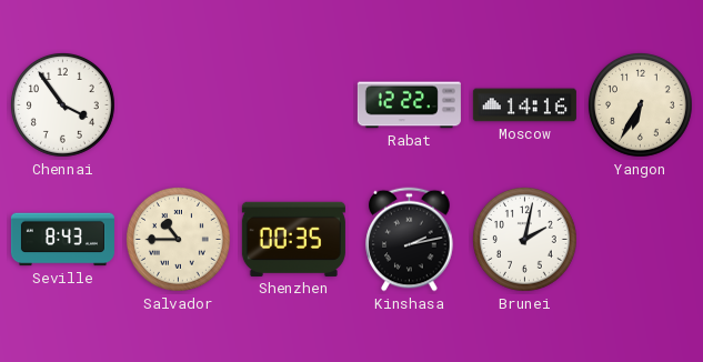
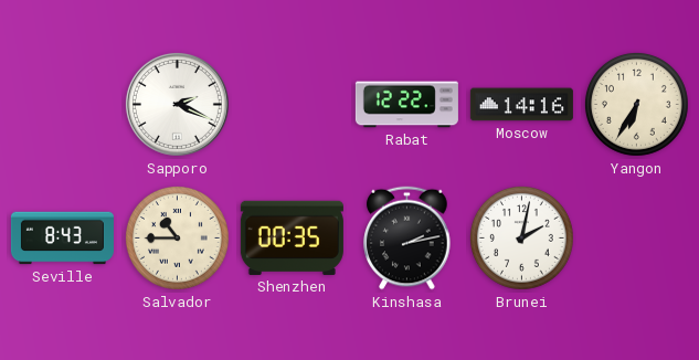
Chennai: 3:54 -> none (62, 104)
Sapporo: none -> 2:19 (177, 104)
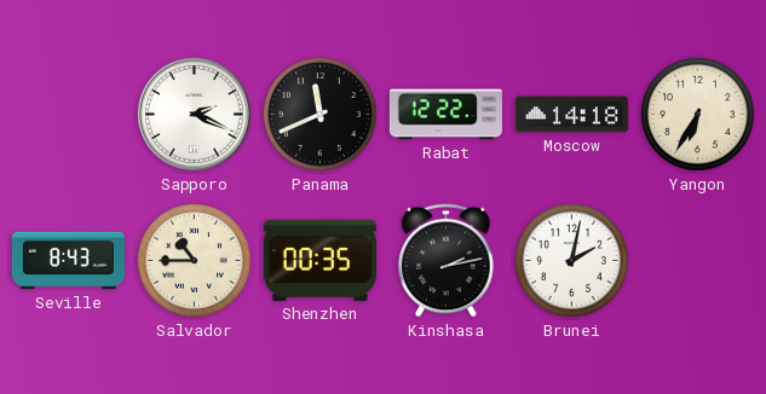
Panama: none -> 11:41 (319, 114)
Moscow: 14:16 -> 14:18 (571, 115)
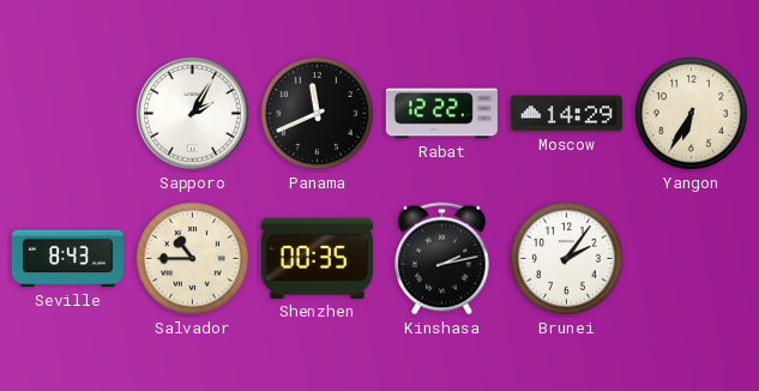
Sapporo: 2:19 -> 2:05 (192, 113)
Moscow: 14:18 -> 14:29 (566, 114)
Brunei: 2:02 -> 2:06 (566, 258)
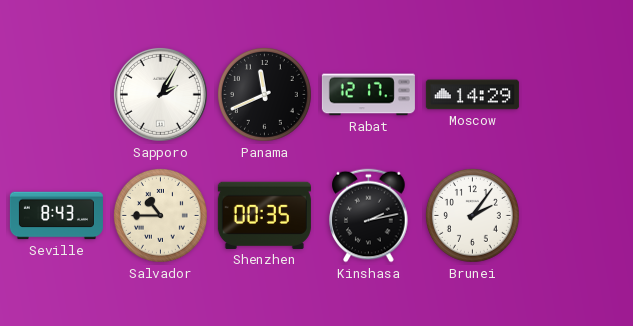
Rabat: 12:22 -> 12:17 (368, 95)
Yangon: 6:35 -> none (691, 113)
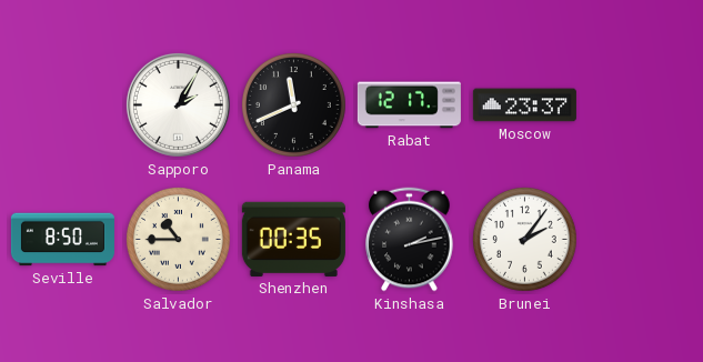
Moscow: 14:29 -> 23:37 (524, 105)
Seville: 8:43 -> 8:50 (62, 240)
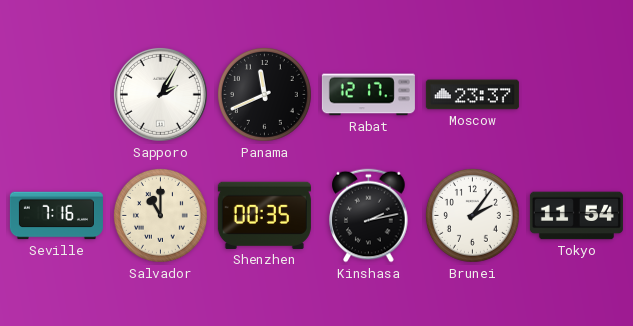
Seville: 8:50 -> 7:16 (56, 216)
Salvador: 10:45 -> 11:00 (160, 215)
Tokyo: none -> 11:54 (576, 216)
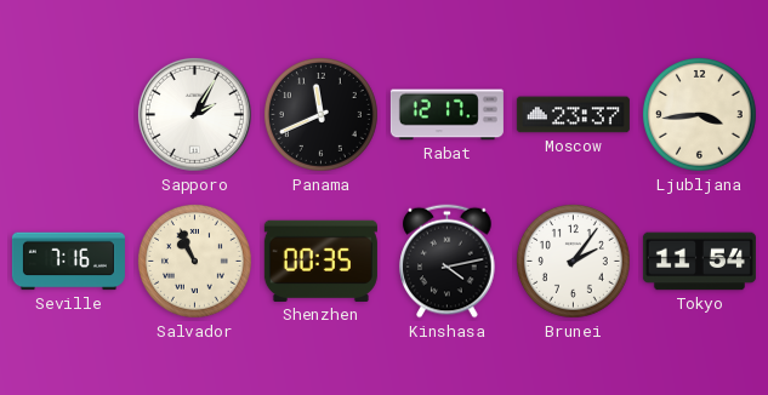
Ljubljana: none -> 3:44 (699, 114)
Salvador: 11:00 -> 10:56 (194, 261)
Kinshasa: 2:13 -> 4:13 (448, 262)
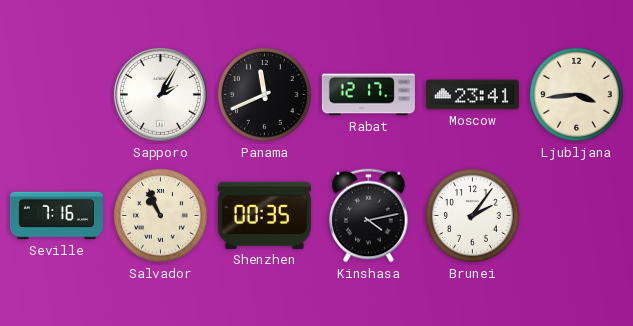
Moscow: 23:37 -> 23:41 (472, 95)
Tokyo: 11:54 -> none (699, 262)
